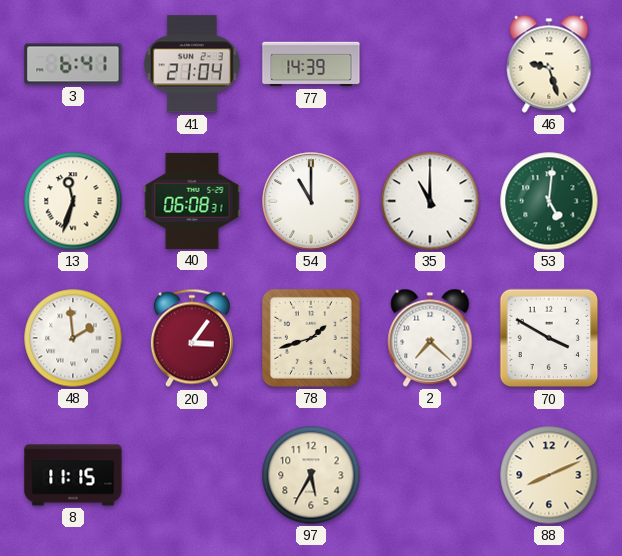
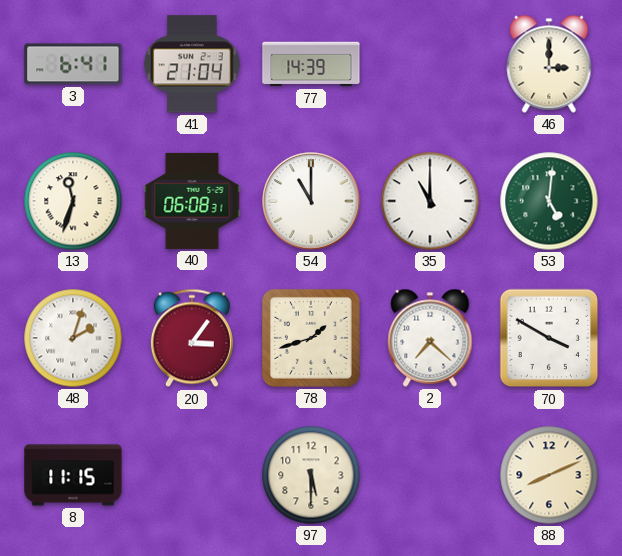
46: 9:27 -> 3:00 (549, 64)
48: 1:59 -> 2:03 (73, 338)
97: 5:35 -> 5:30 (311, 475)
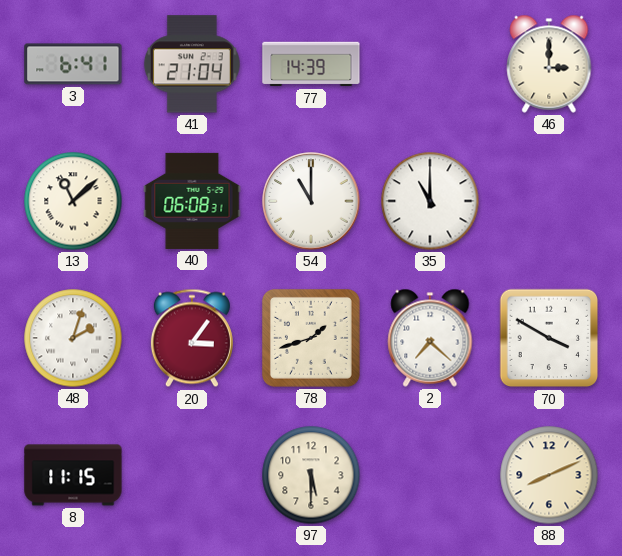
13: 11:33 -> 11:08 (73, 201)
53: 5:01 -> none (549, 201)
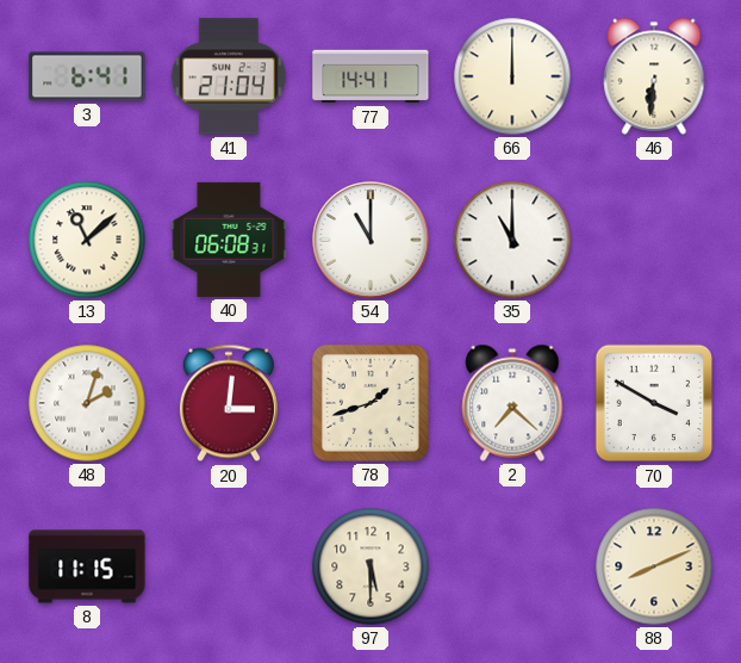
77: 14:39 -> 14:41 (370, 76)
66: none -> 12:00 (512, 76)
46: 3:00 -> 6:31 (654, 76)
20: 3:06 -> 3:01 (229, 403)
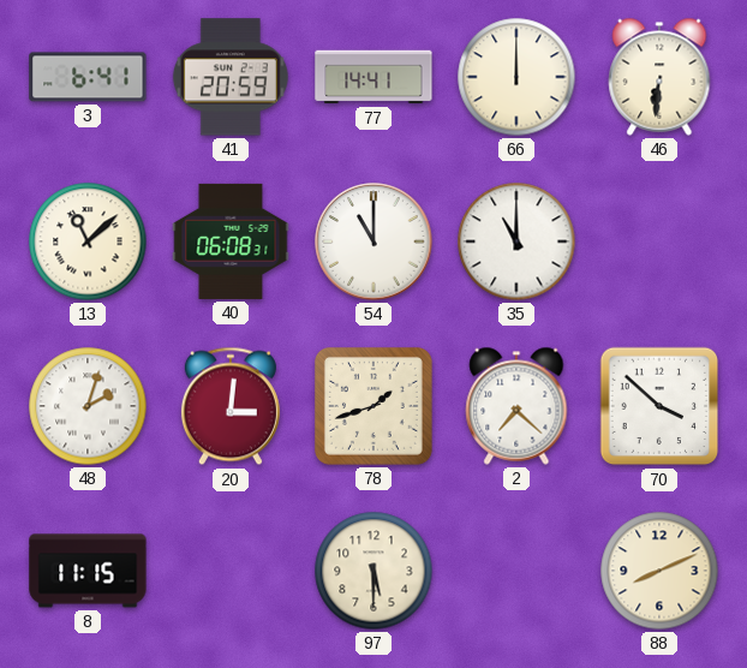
41: 21:04 -> 20:59 (231, 77)
70: 3:50 -> 3:52 (659, 406)
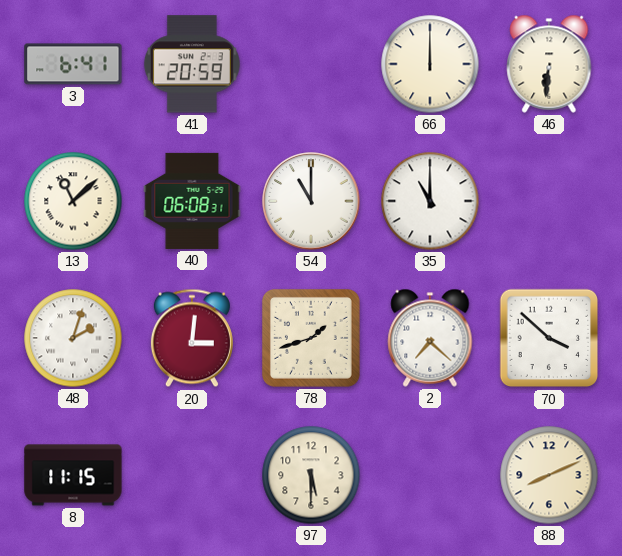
77: 14:41 -> none (374, 77)
